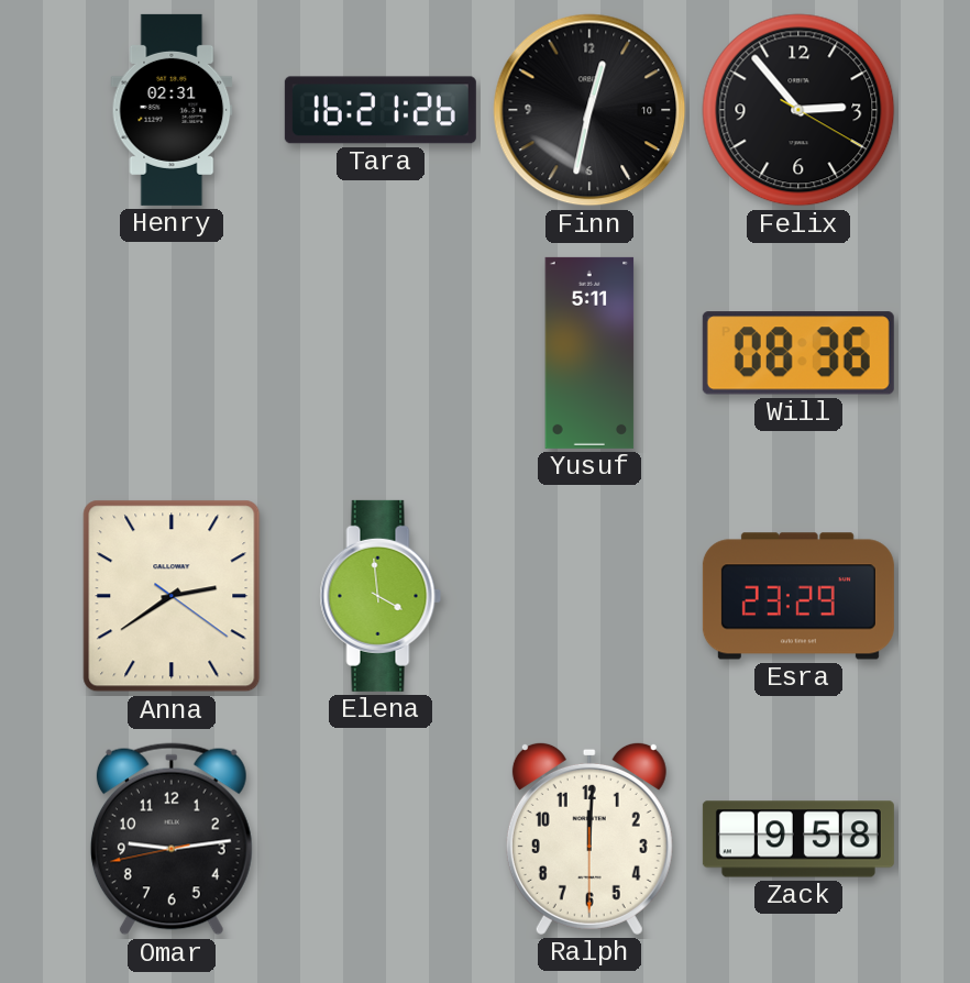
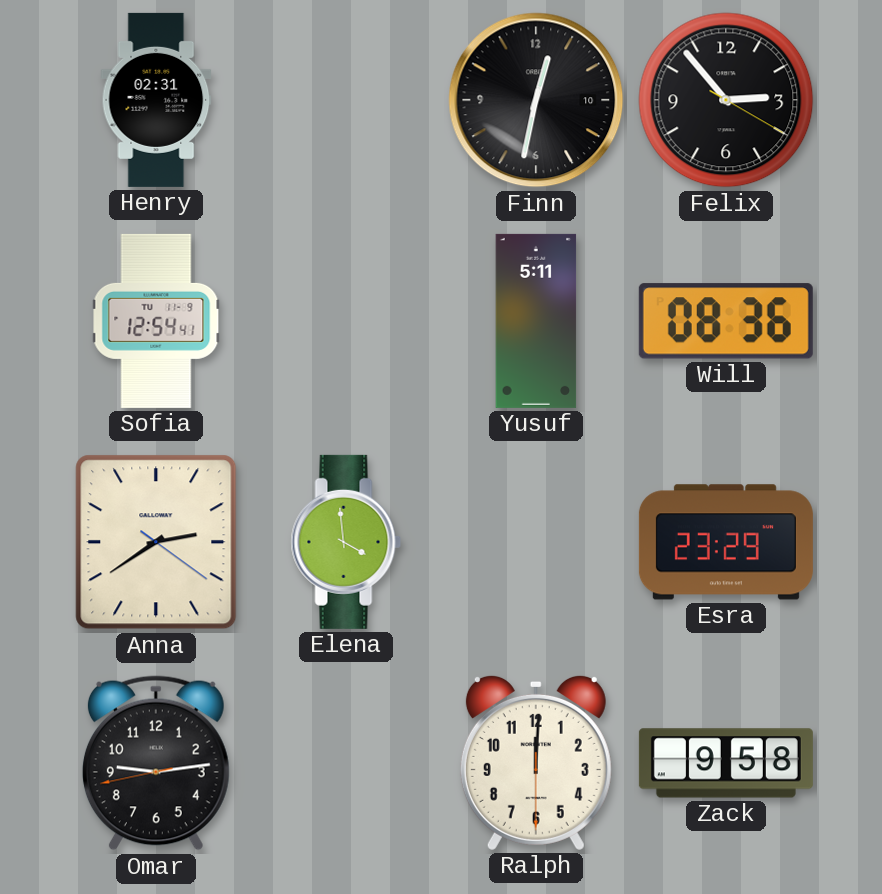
Tara: 16:21 -> none (381, 110)
Sofia: none -> 12:54 (156, 321)
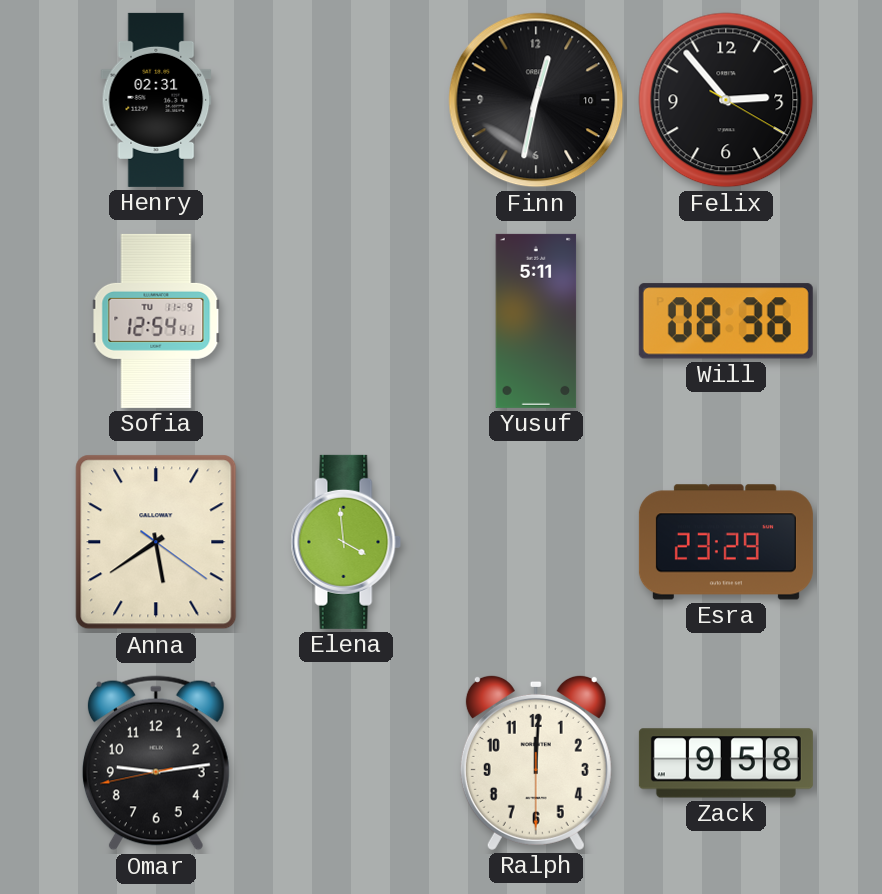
Anna: 2:39 -> 5:39 (156, 542)
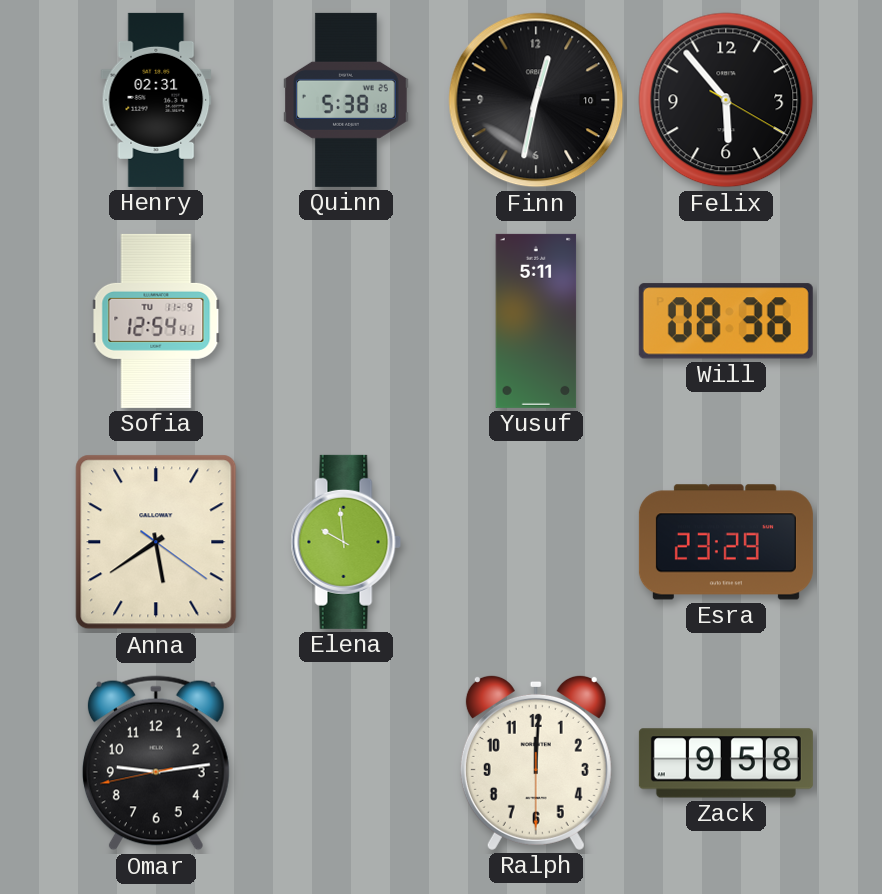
Quinn: none -> 5:38 (347, 100)
Felix: 2:53 -> 5:53 (726, 100)
Elena: 3:59 -> 9:59 (346, 542)
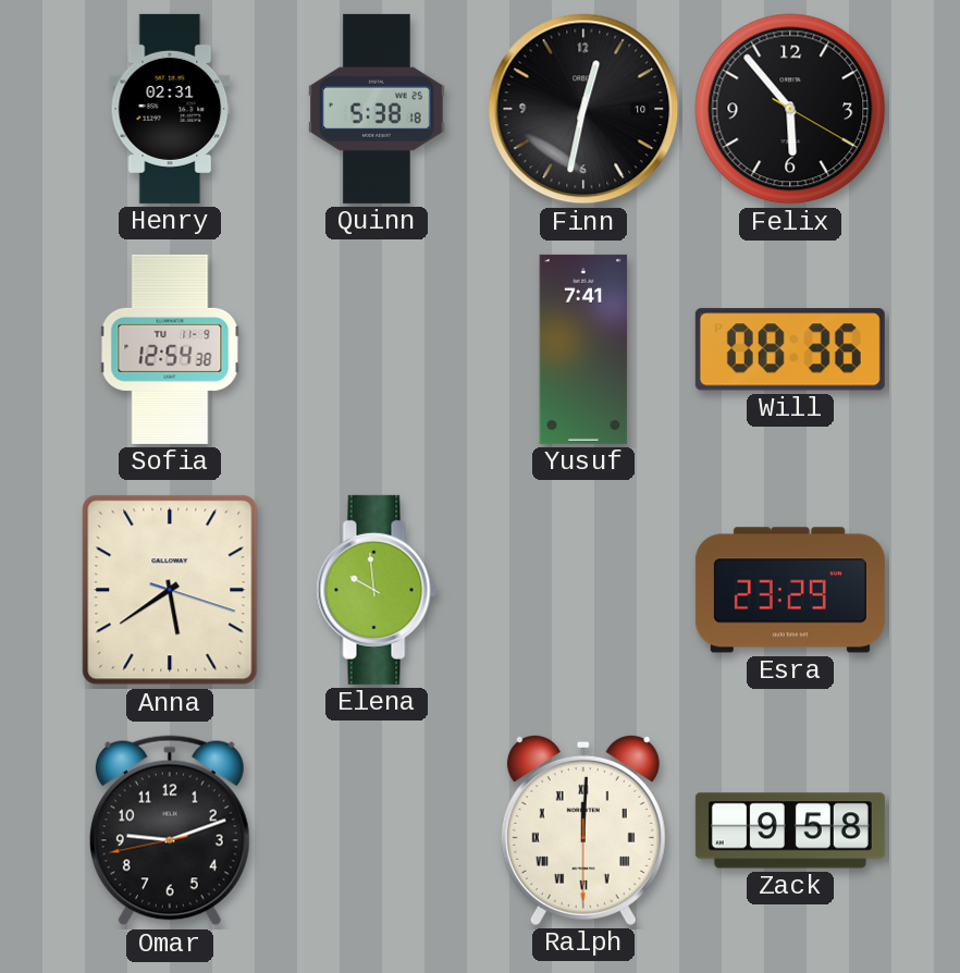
Sofia: 12:54:41 -> 12:54:38 (170, 349)
Yusuf: 5:11 -> 7:41 (583, 349)
Anna: 5:39:21 -> 5:39:18 (170, 590)
Omar: 9:13 -> 9:11 (170, 830)
Ralph numerals: Arabic -> Roman (583, 829)
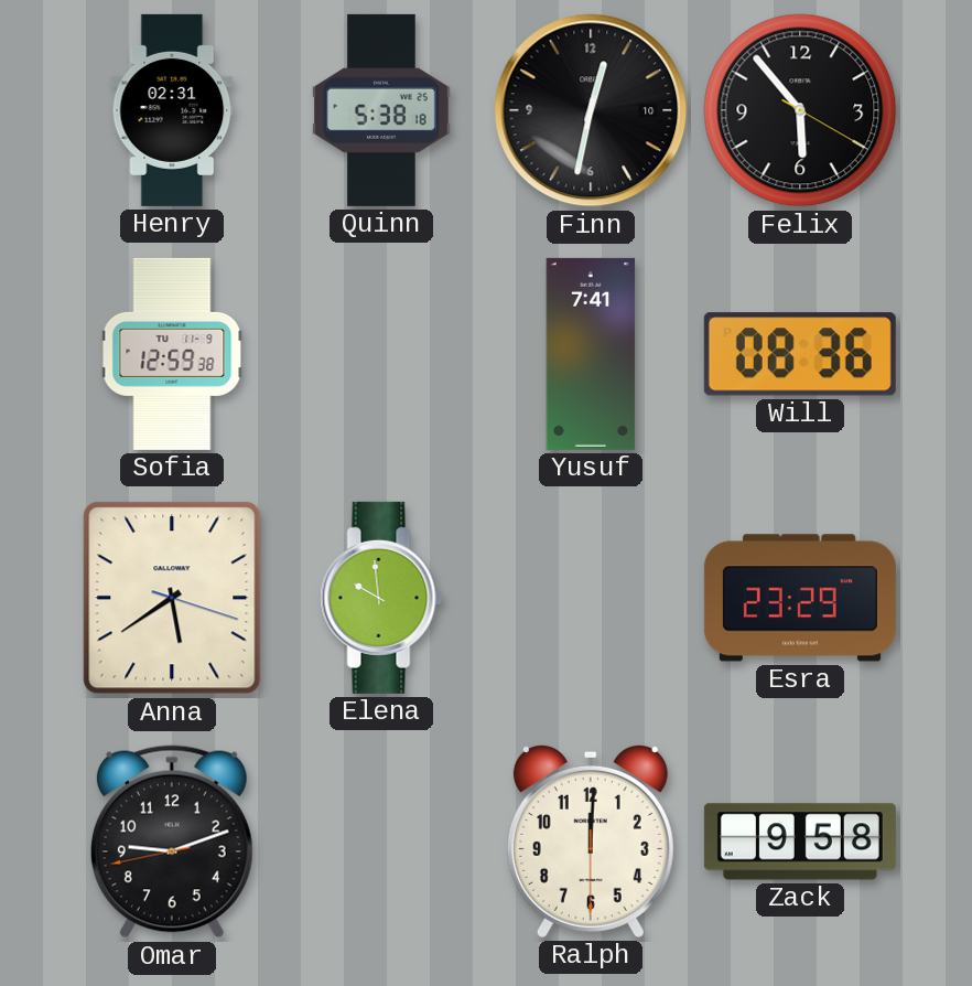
Sofia: 12:54 -> 12:59 (172, 354)
Ralph numerals: Roman -> Arabic (591, 840)
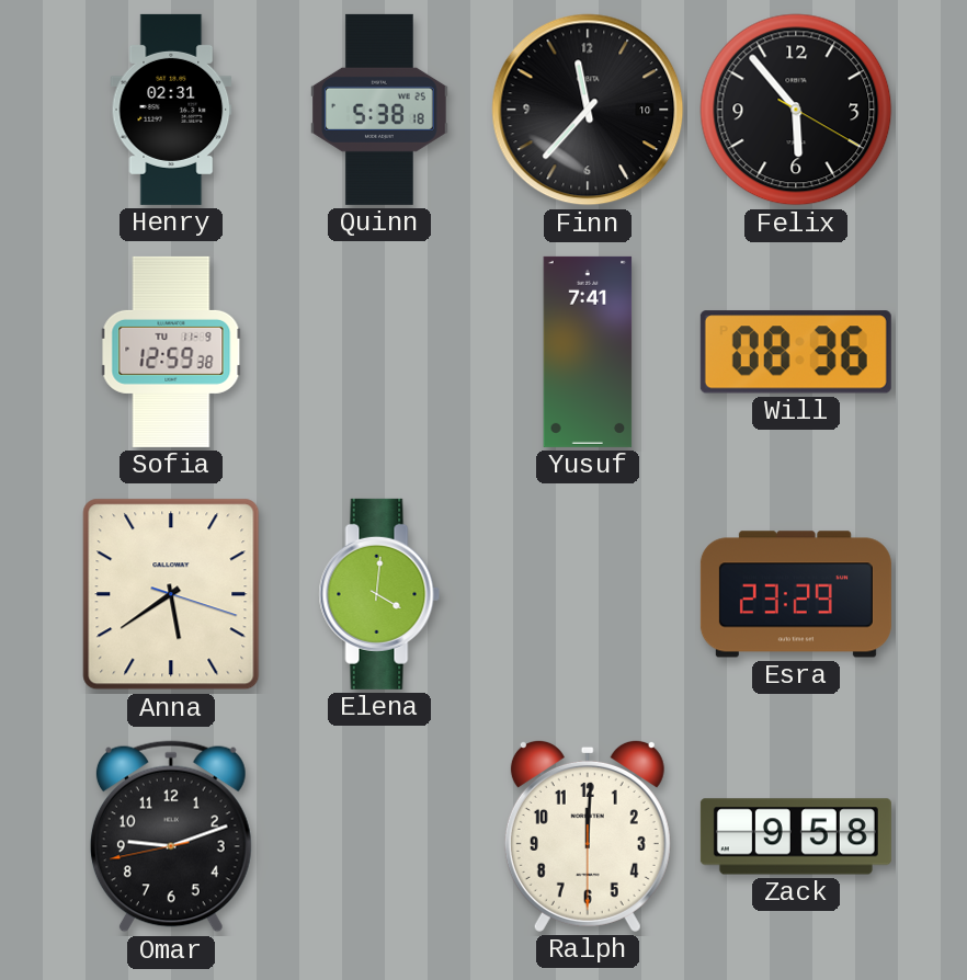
Finn: 12:32 -> 11:37 (588, 110)
Elena: 9:59 -> 4:01 (379, 594)
